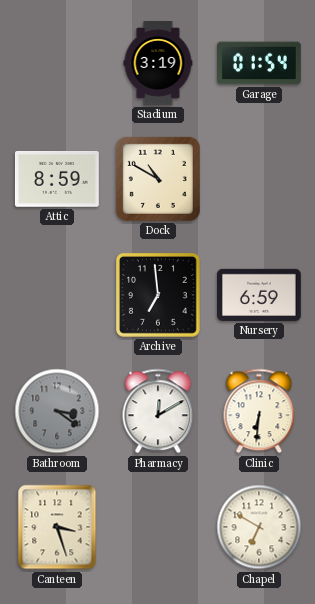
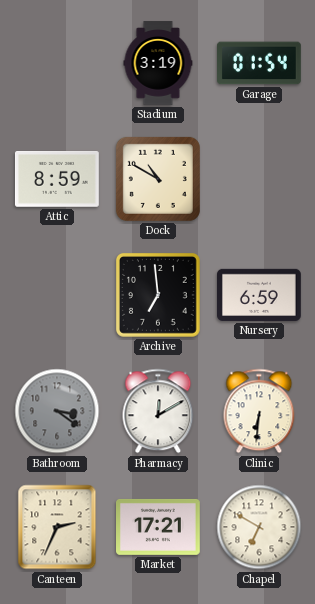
Canteen: 3:27 -> 2:34 (57, 527)
Market: none -> 17:21 (159, 527)
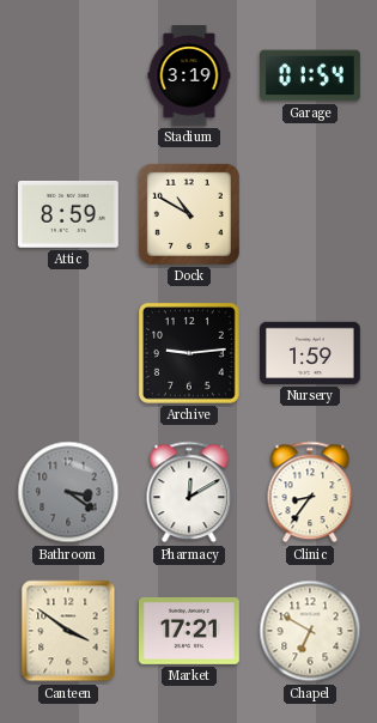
Archive: 6:59 -> 9:14 (189, 353)
Nursery: 6:59 -> 1:59 (311, 353)
Clinic: 6:31 -> 8:36 (310, 492)
Canteen: 2:34 -> 3:51 (68, 631)
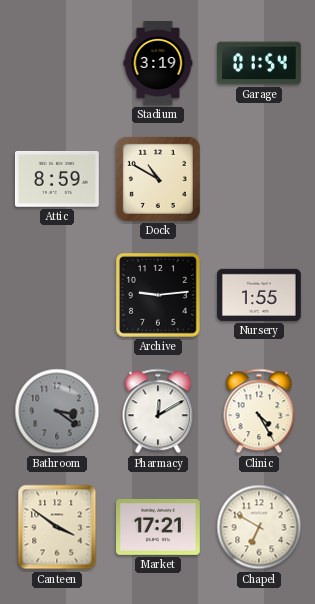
Nursery: 1:59 -> 1:55 (260, 295)
Clinic: 8:36 -> 4:25 (259, 411)
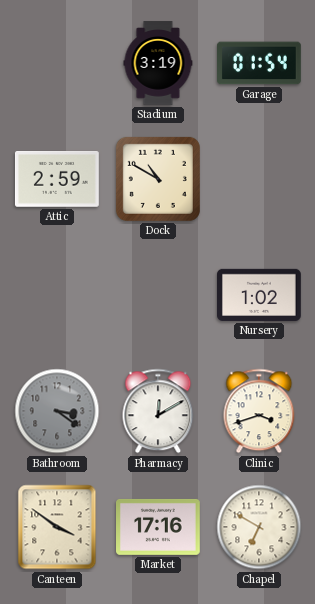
Attic: 8:59 -> 2:59 (57, 180)
Archive: 9:14 -> none (158, 295)
Nursery: 1:55 -> 1:02 (260, 295)
Clinic: 4:25 -> 3:42 (259, 411)
Market: 17:21 -> 17:16 (159, 527)
